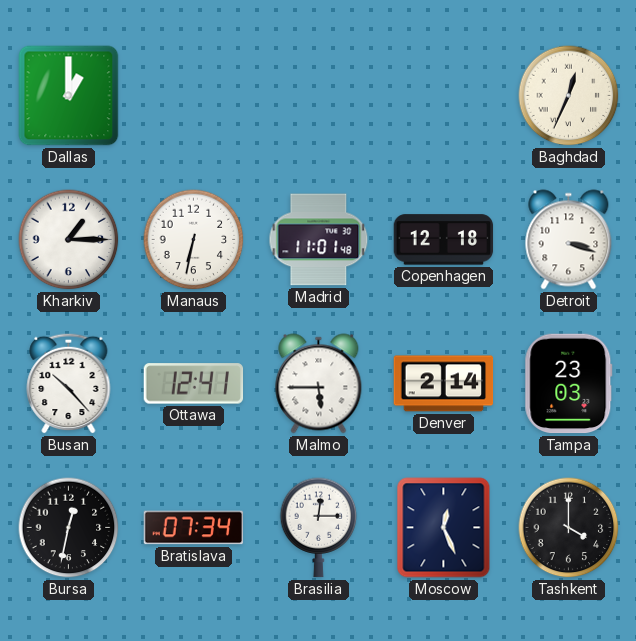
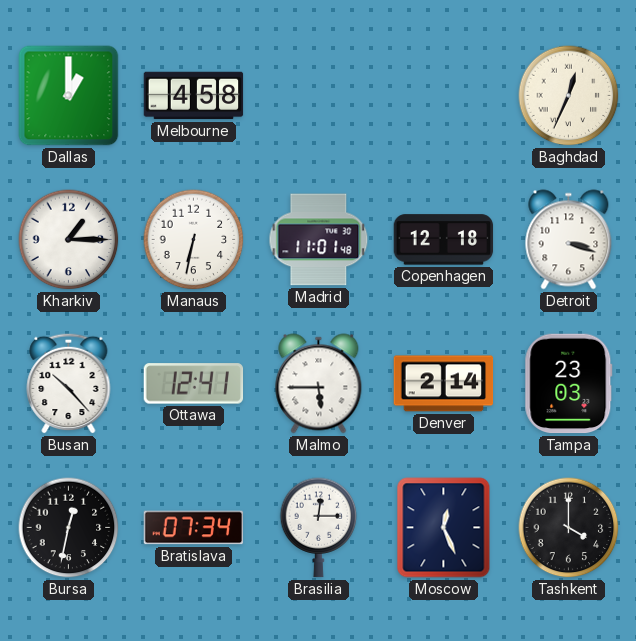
Melbourne: none -> 4:58 (194, 96)
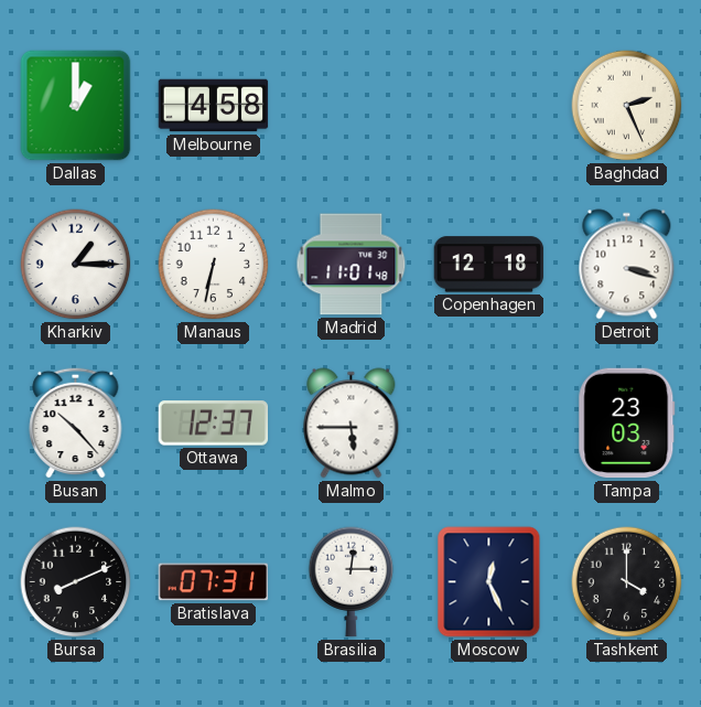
Baghdad: 12:34 -> 2:26 (627, 106)
Ottawa: 12:41 -> 12:37 (214, 424)
Denver: 2:14 -> none (444, 384)
Bursa: 12:32 -> 8:11 (76, 582)
Bratislava: 07:34 -> 07:31 (214, 582)
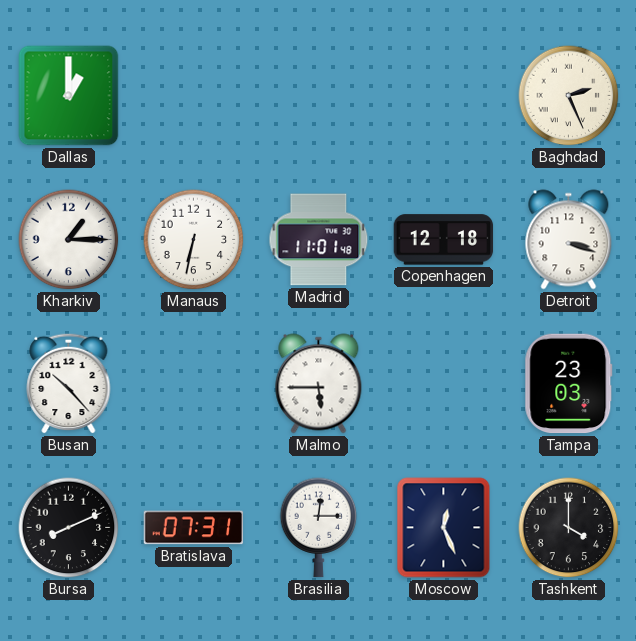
Melbourne: 4:58 -> none (214, 106)
Ottawa: 12:37 -> none (214, 424)
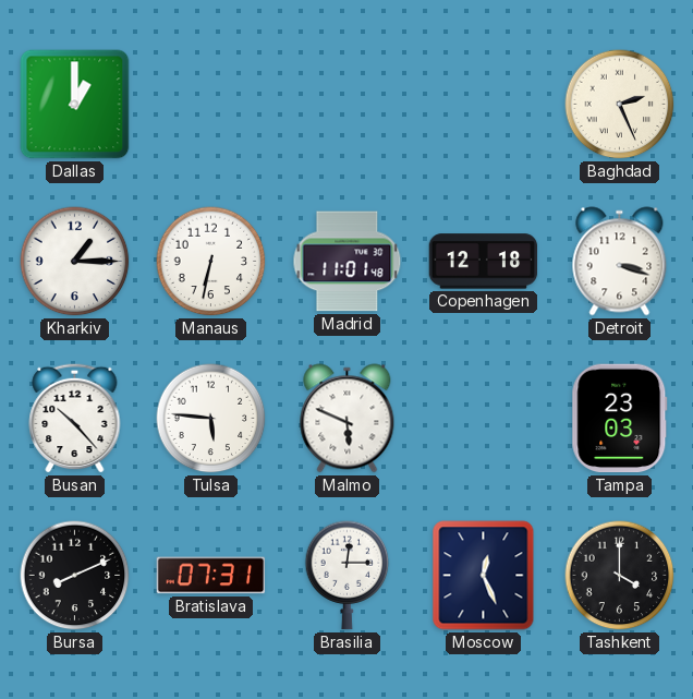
Tulsa: none -> 5:46 (211, 419)
Malmo: 5:45 -> 5:49 (348, 419)
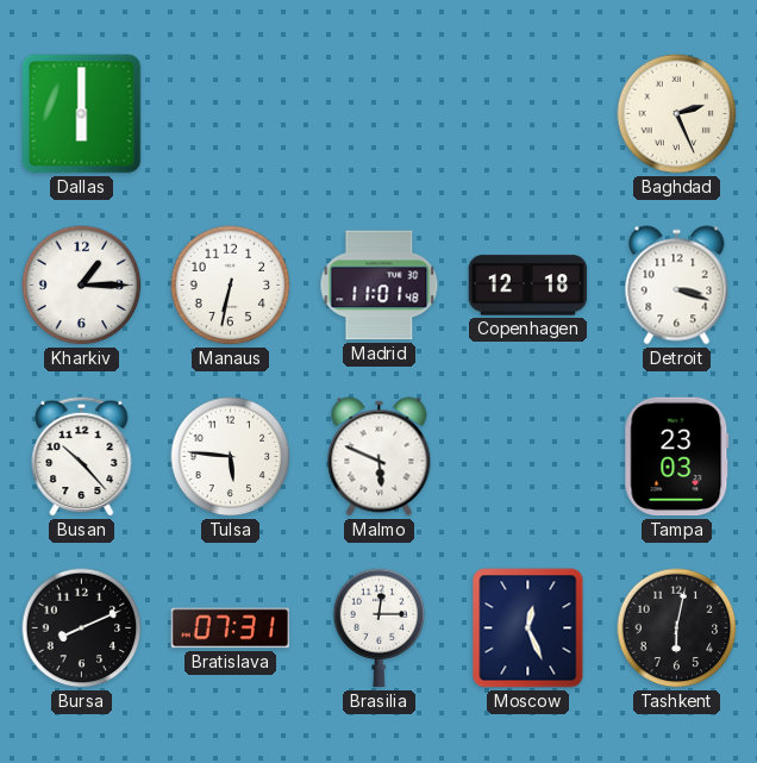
Dallas: 1:00 -> 6:00 (82, 114)
Tashkent: 4:00 -> 6:02 (677, 628)
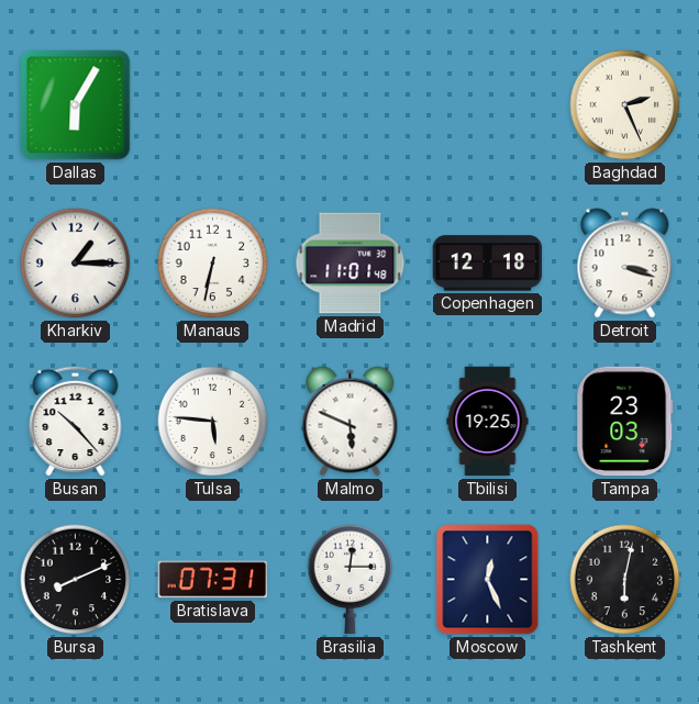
Dallas: 6:00 -> 6:05 (76, 105)
Tbilisi: none -> 19:25 (488, 422)
